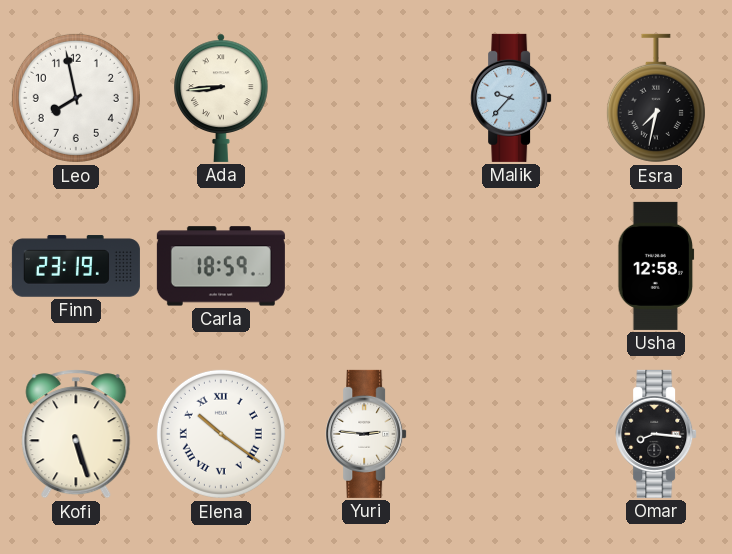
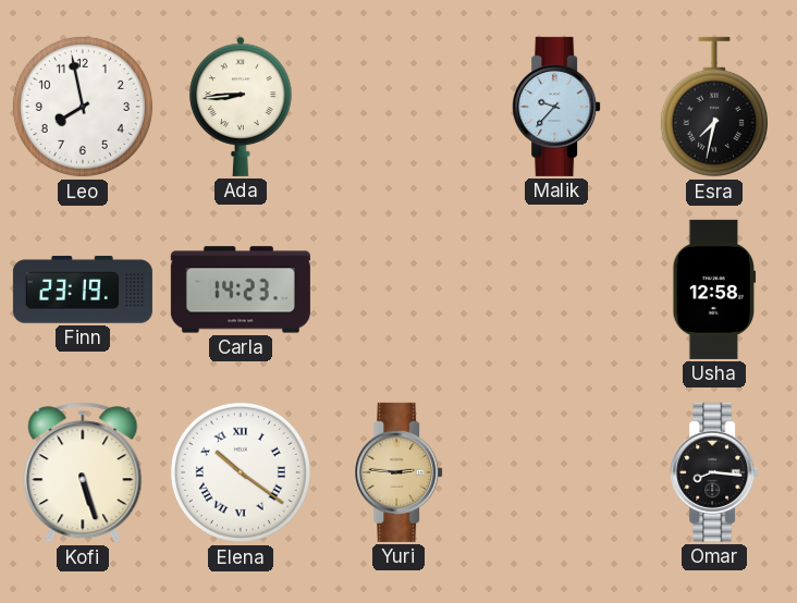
Carla: 18:59 -> 14:23 (241, 290)
Yuri dial: white -> champagne (398, 472)
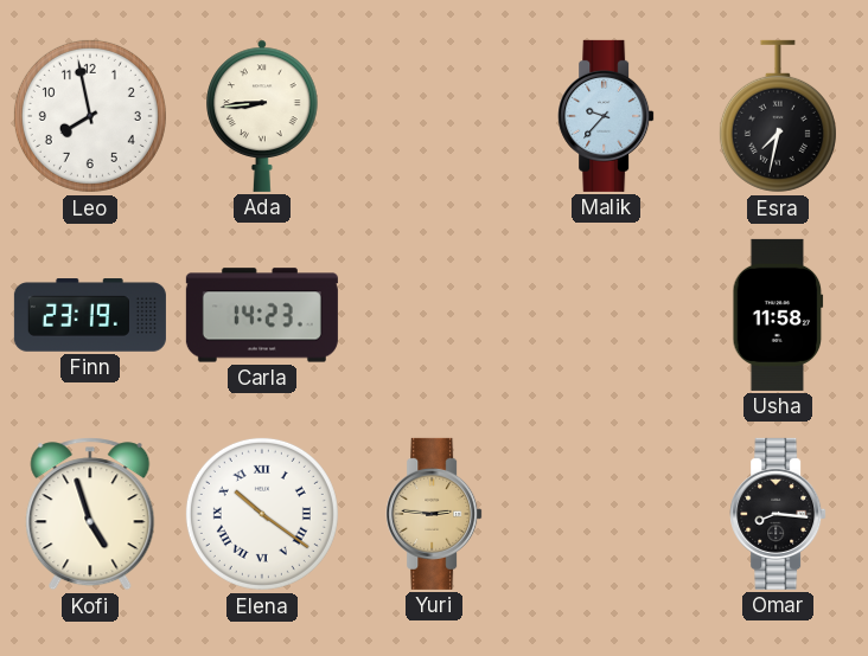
Usha: 12:58 -> 11:58 (778, 315)
Kofi: 5:27 -> 4:57 (90, 514)
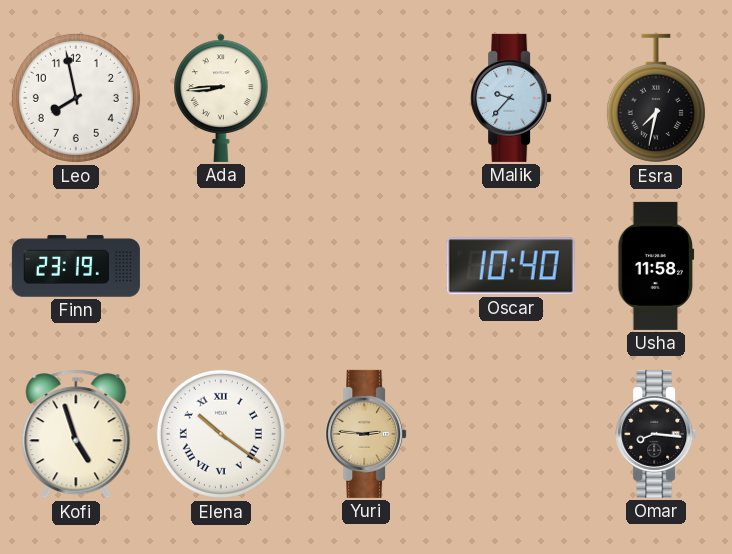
Carla: 14:23 -> none (262, 315)
Oscar: none -> 10:40 (511, 266)
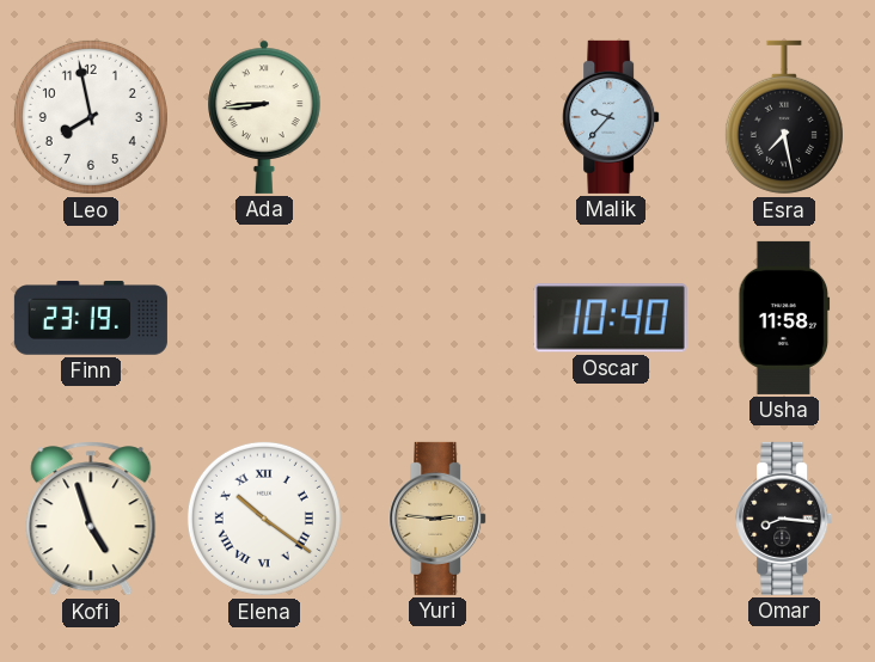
Esra: 7:32 -> 7:28 (784, 117)
